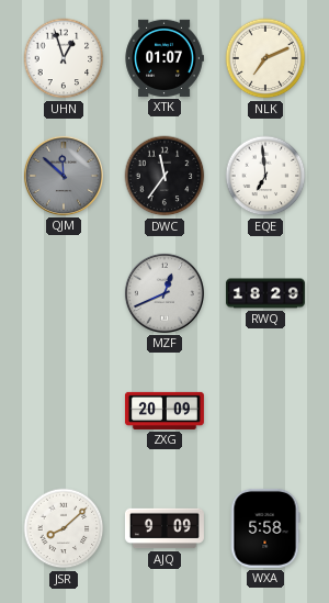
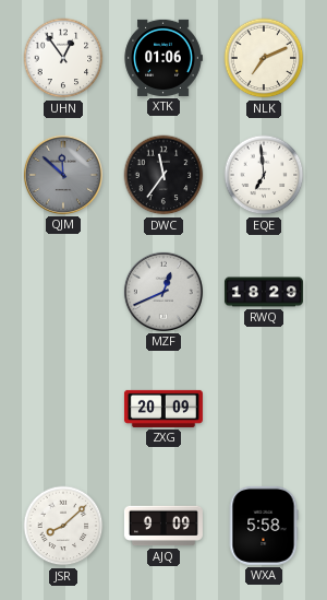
UHN: 12:57 -> 12:54 (63, 58)
XTK: 01:07 -> 01:06 (163, 58)
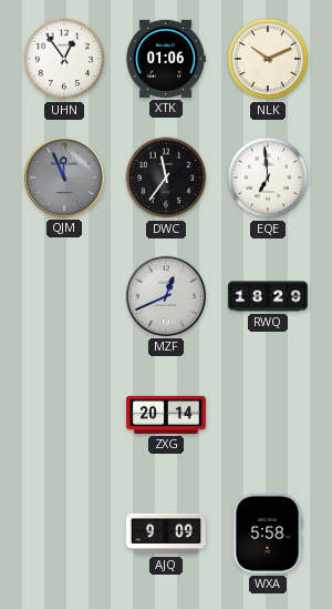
NLK: 7:11 -> 10:11 (268, 59)
QJM: 11:52 -> 11:56 (64, 177)
ZXG: 20:09 -> 20:14 (166, 415)
JSR: 8:08 -> none (63, 526)
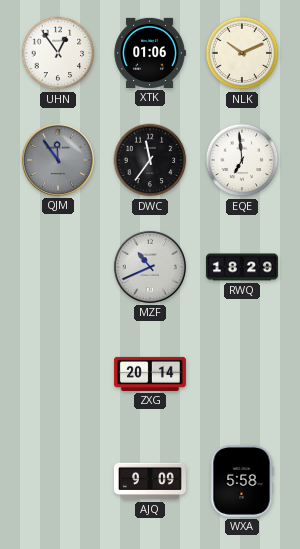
QJM: 11:56 -> 11:54 (58, 160)
MZF: 12:41 -> 10:41 (150, 267)
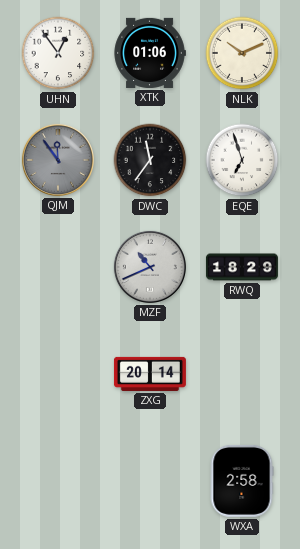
EQE: 6:59 -> 6:57 (242, 160)
AJQ: 9:09 -> none (150, 481)
WXA: 5:58 -> 2:58 (242, 481)
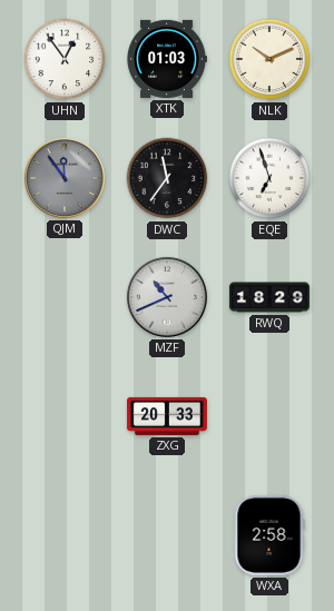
XTK: 01:06 -> 01:03 (167, 59)
ZXG: 20:14 -> 20:33 (167, 416)
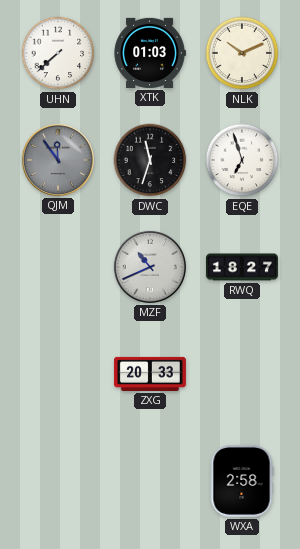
UHN: 12:54 -> 7:38 (58, 53)
DWC: 11:36 -> 11:33 (150, 160)
RWQ: 18:29 -> 18:27 (242, 267)
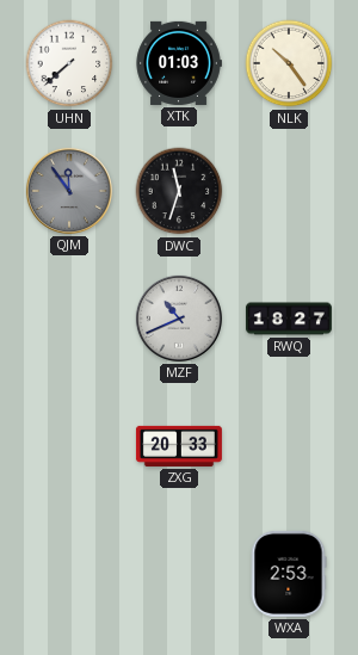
NLK: 10:11 -> 10:24 (289, 63)
EQE: 6:57 -> none (242, 160)
WXA: 2:58 -> 2:53 (289, 574)
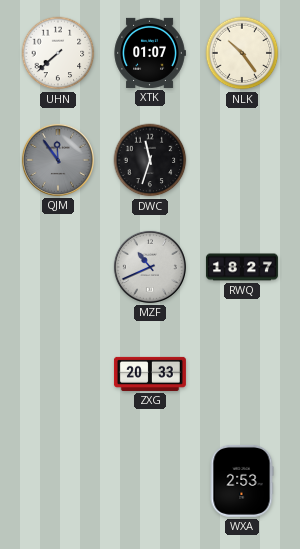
XTK: 01:03 -> 01:07 (150, 53)
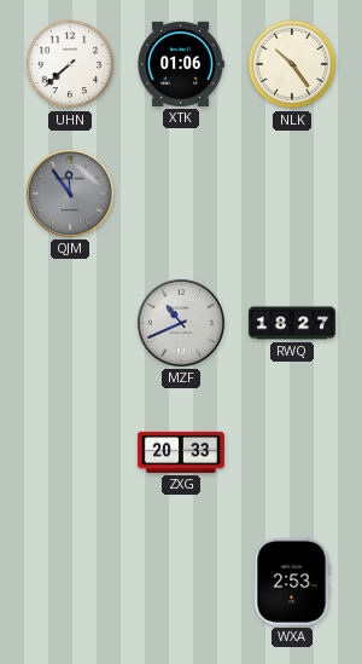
XTK: 01:07 -> 01:06 (181, 64)
DWC: 11:33 -> none (150, 160)
